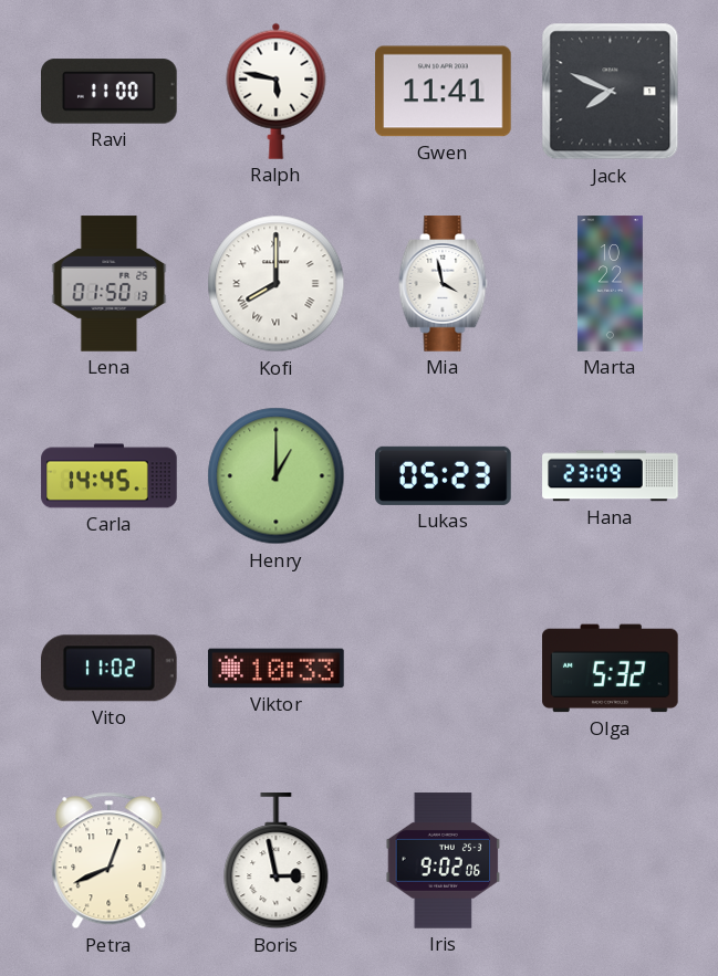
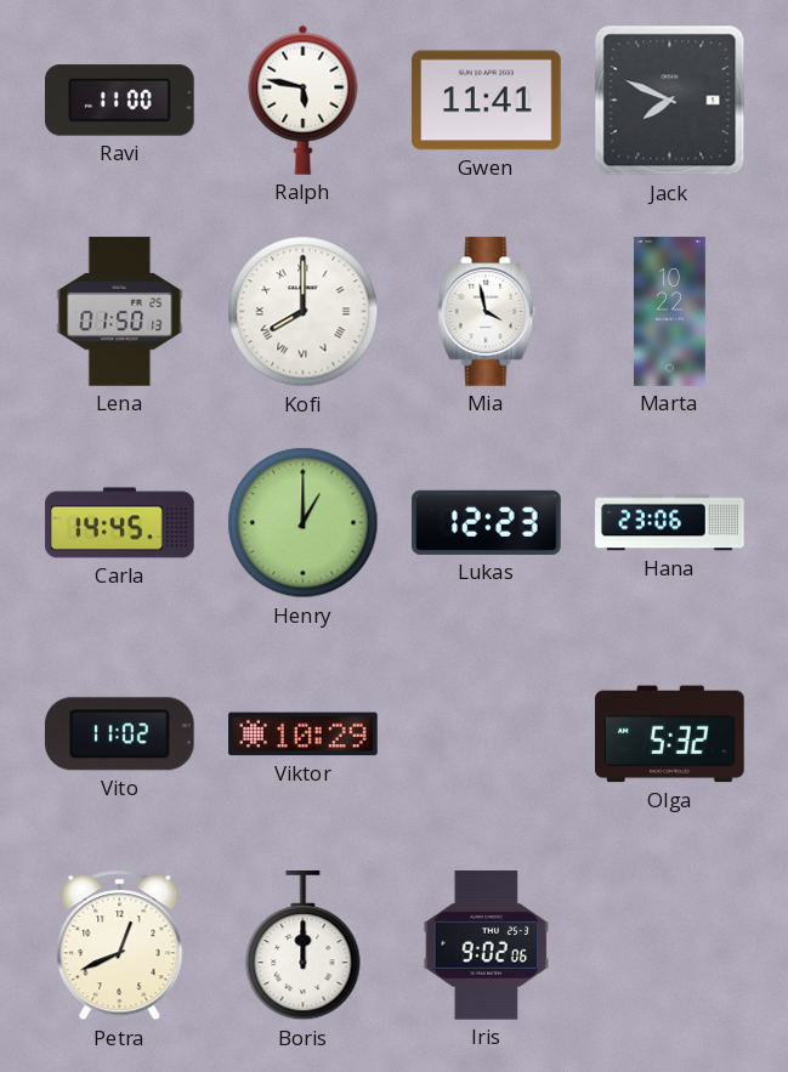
Lukas: 05:23 -> 12:23 (487, 522)
Hana: 23:09 -> 23:06 (670, 523)
Viktor: 10:33 -> 10:29 (304, 734)
Boris: 2:58 -> 12:00 (304, 946)
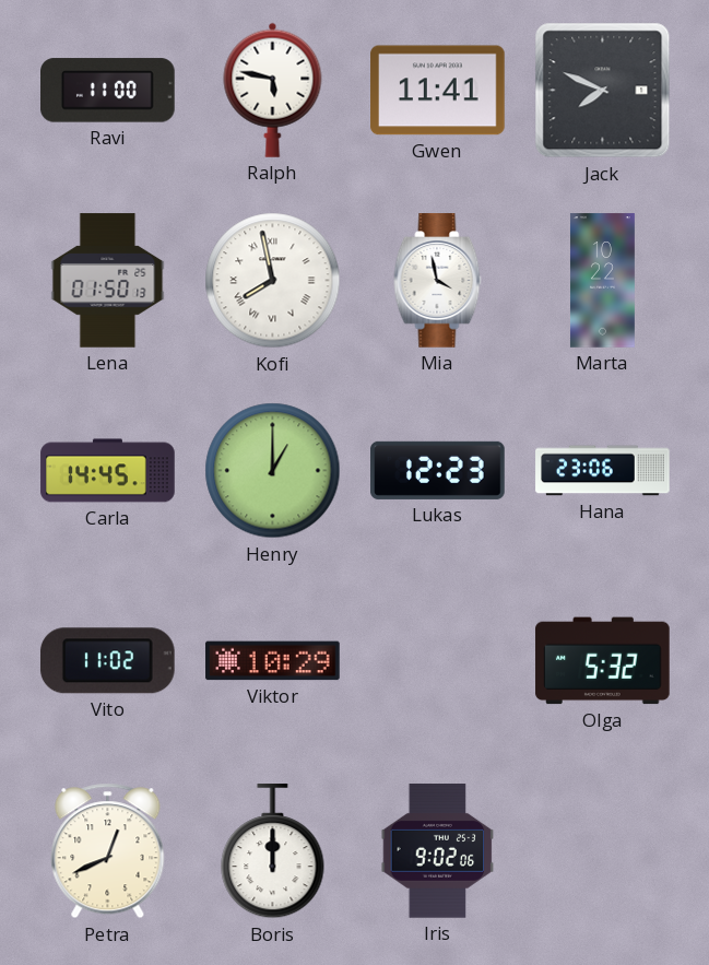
Kofi: 8:00 -> 7:58 (273, 281)
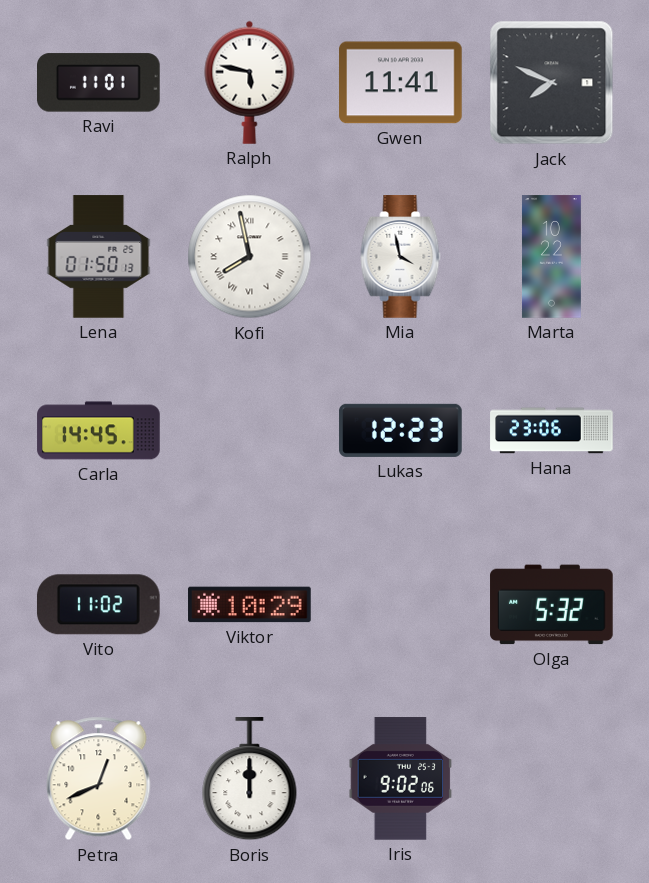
Ravi: 11:00 -> 11:01 (99, 83)
Henry: 1:00 -> none (273, 471)
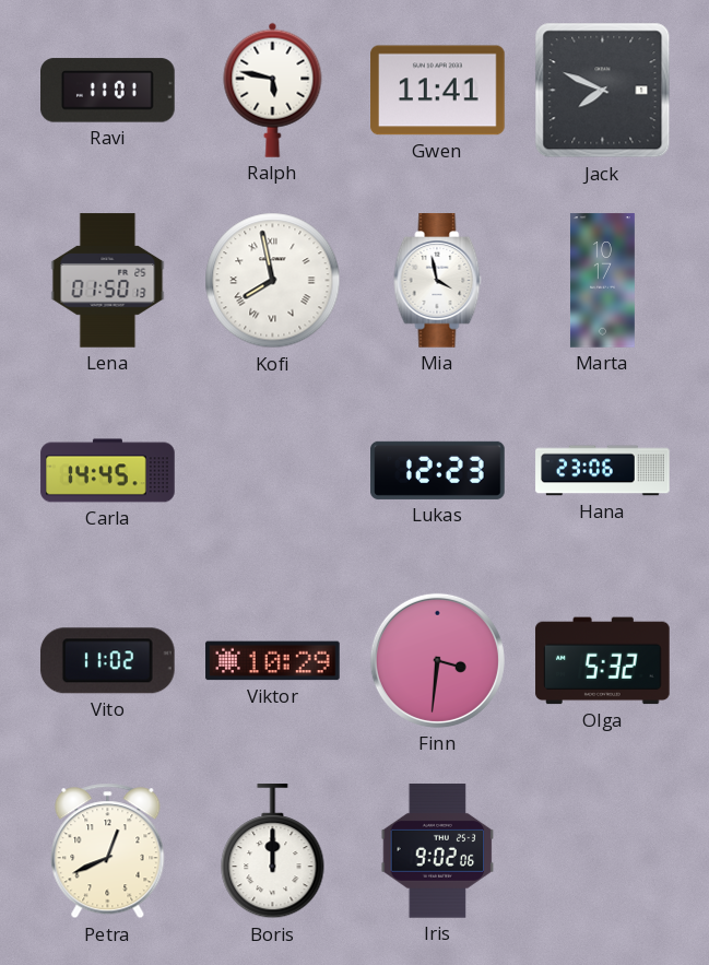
Marta: 10:22 -> 10:17 (602, 281)
Finn: none -> 3:31 (437, 660)
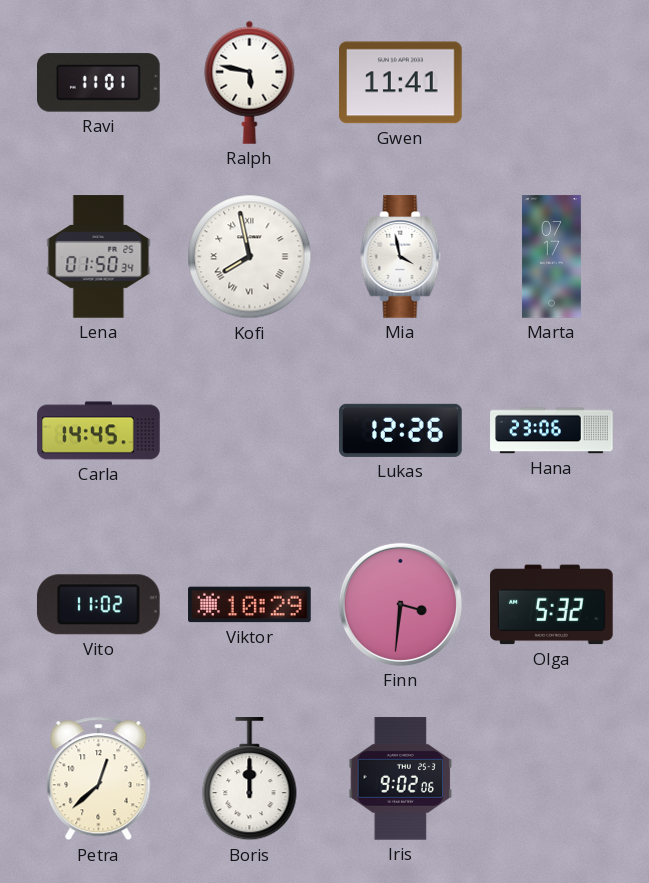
Jack: 7:49 -> none (603, 91)
Lena: 01:50:13 -> 01:50:34 (99, 257)
Marta: 10:17 -> 07:17 (551, 257)
Lukas: 12:23 -> 12:26 (401, 430)
Petra: 12:41 -> 12:38 (99, 779)
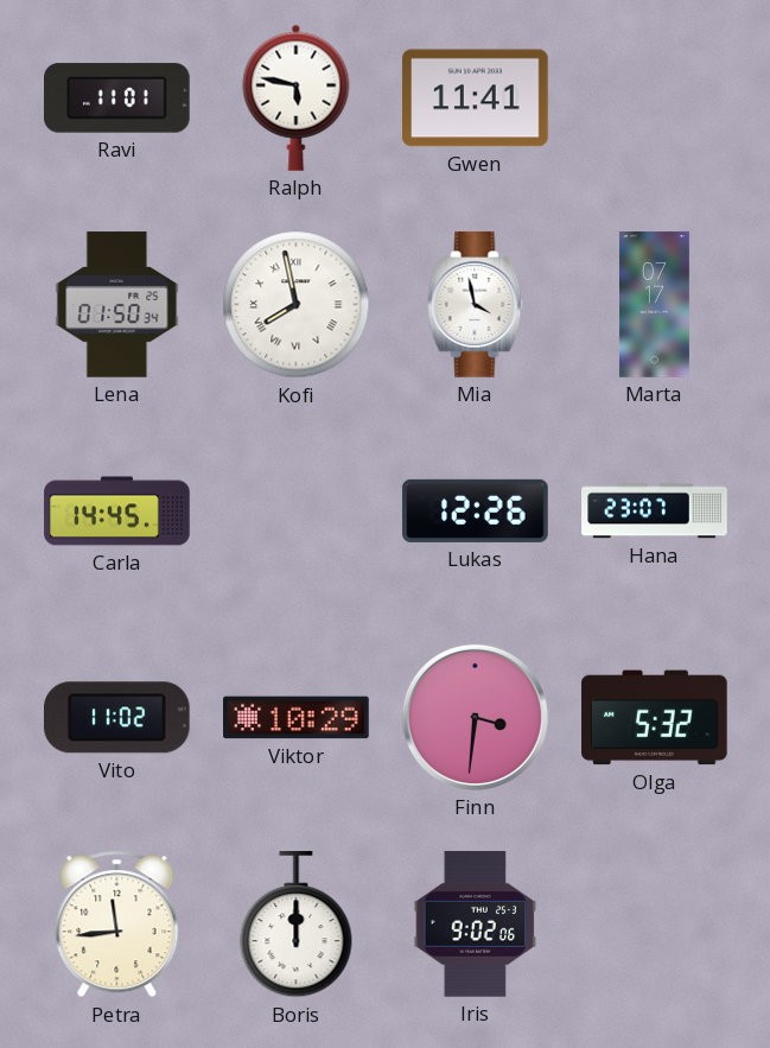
Hana: 23:06 -> 23:07 (655, 512)
Petra: 12:38 -> 11:44 (117, 925)
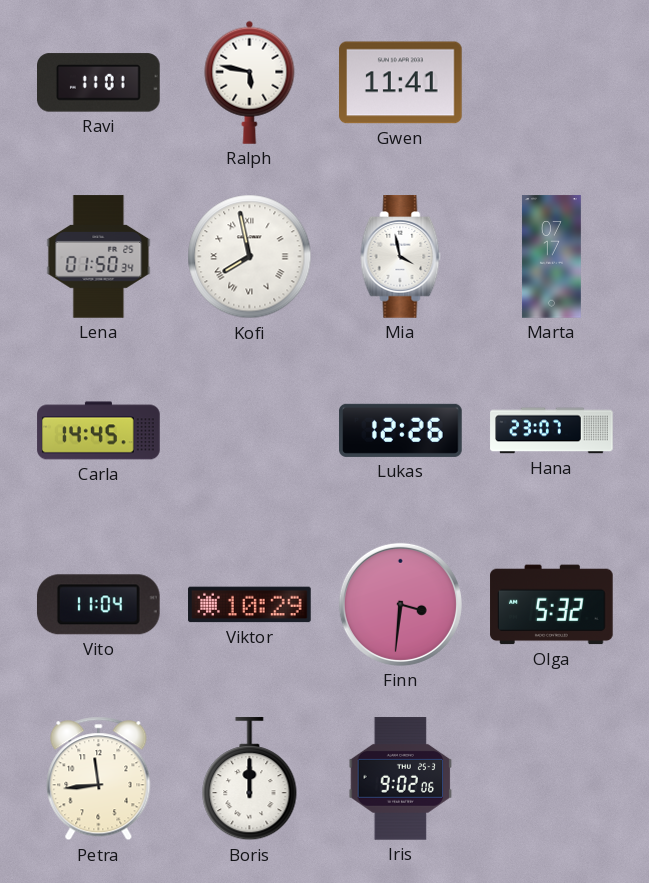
Vito: 11:02 -> 11:04 (98, 605)
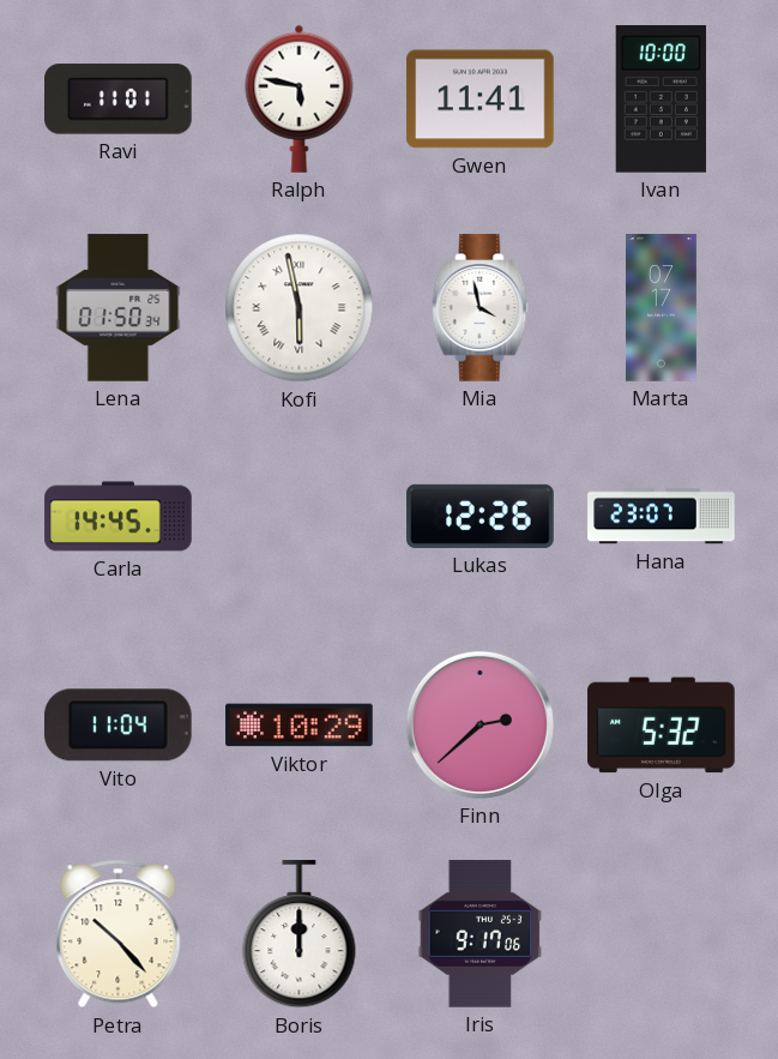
Ivan: none -> 10:00 (661, 100)
Kofi: 7:58 -> 5:58 (300, 308)
Finn: 3:31 -> 2:38 (480, 724)
Petra: 11:44 -> 10:23 (119, 934)
Iris: 9:02 -> 9:17 (481, 934)
